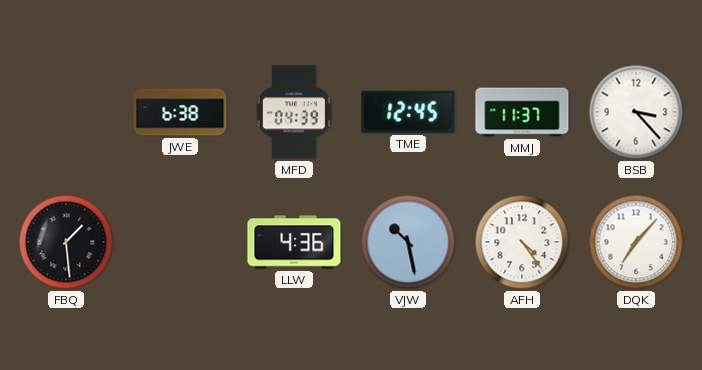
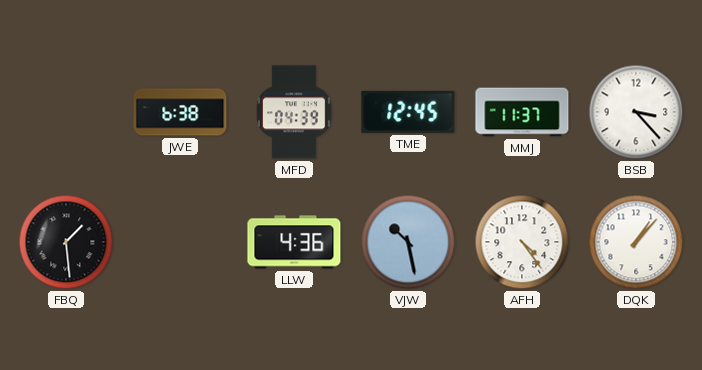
DQK: 7:07 -> 1:07 (636, 242)
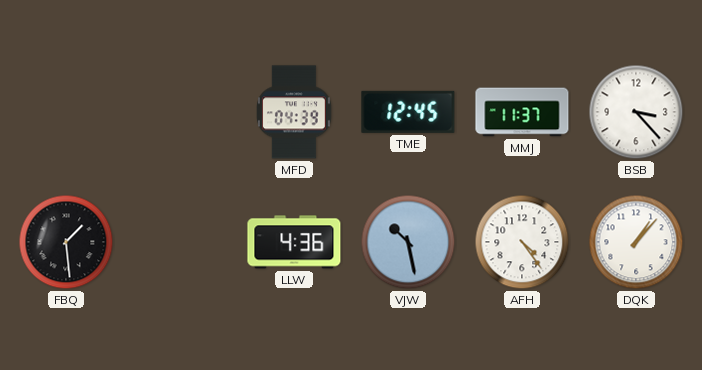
JWE: 6:38 -> none (180, 112)
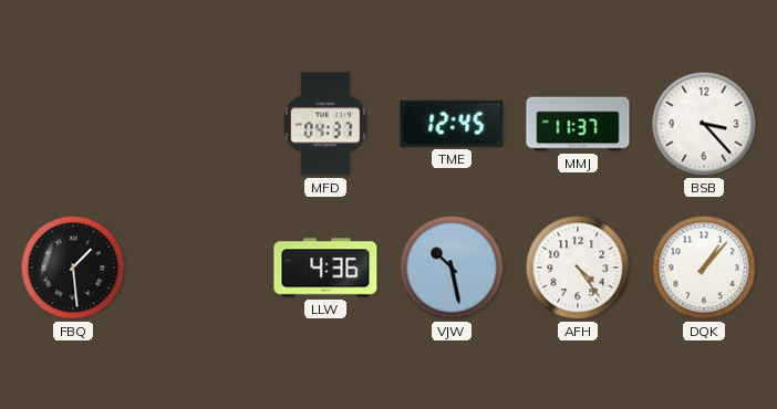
MFD: 04:39 -> 04:37 (327, 124)
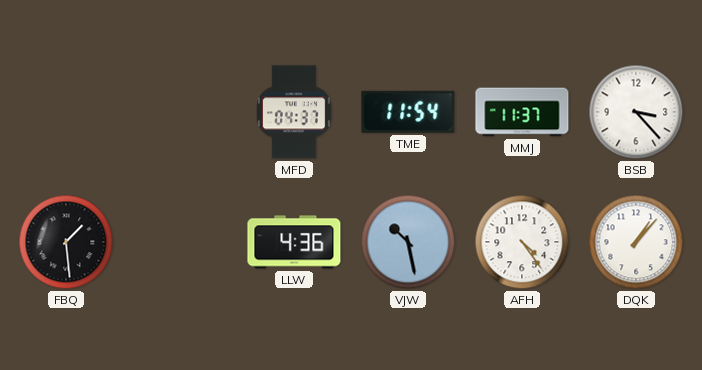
TME: 12:45 -> 11:54 (408, 112)
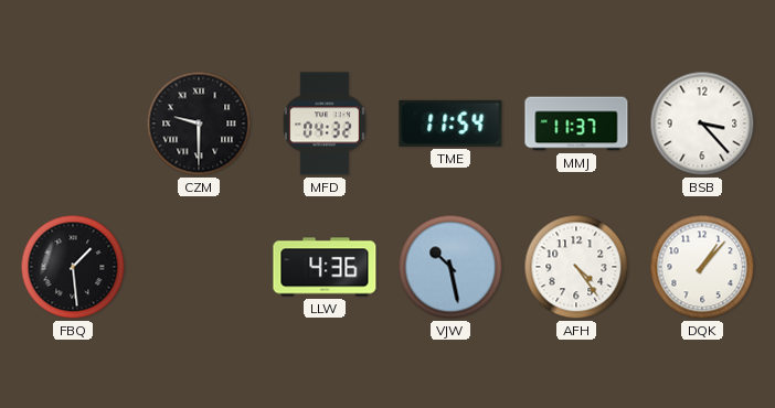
CZM: none -> 9:30 (199, 124)
MFD: 04:37 -> 04:32 (326, 124)
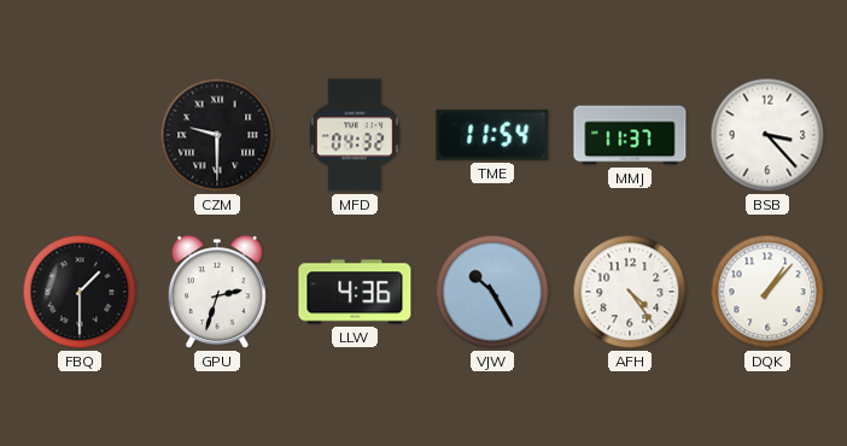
FBQ: 1:29 -> 1:30 (80, 292)
GPU: none -> 2:33 (217, 293)
VJW: 10:28 -> 10:25 (492, 292)
